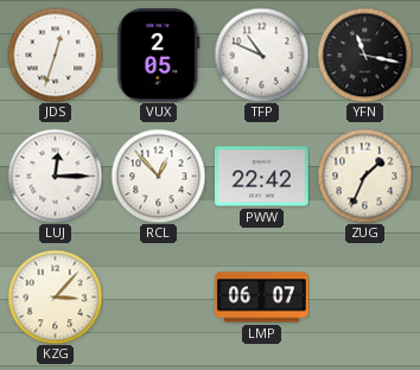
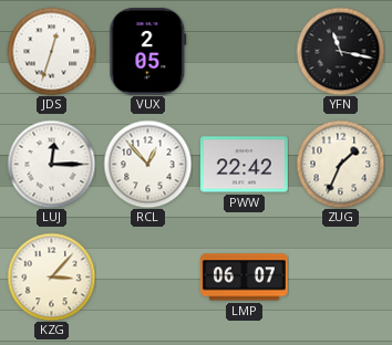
TFP: 10:49 -> none (261, 55)
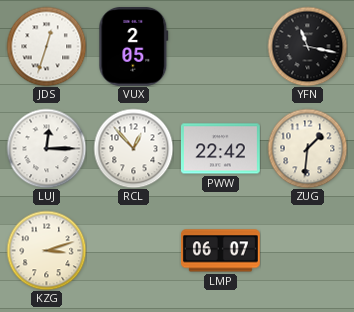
ZUG: 1:34 -> 1:31 (307, 148)
KZG: 3:07 -> 3:12 (46, 250)
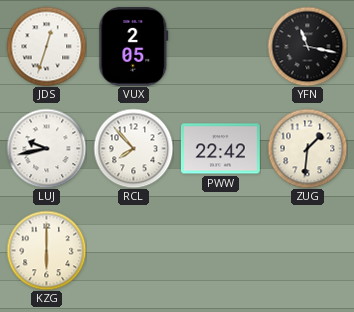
LUJ: 12:15 -> 9:43 (46, 148)
RCL: 12:53 -> 7:53 (133, 148)
KZG: 3:12 -> 6:00 (46, 250)
LMP: 06:07 -> none (221, 251)
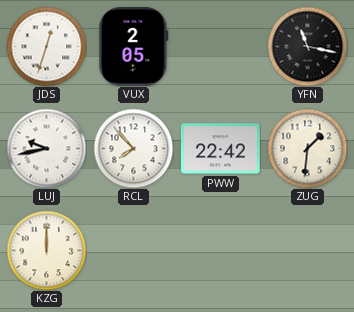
KZG: 6:00 -> 12:00 (46, 250)
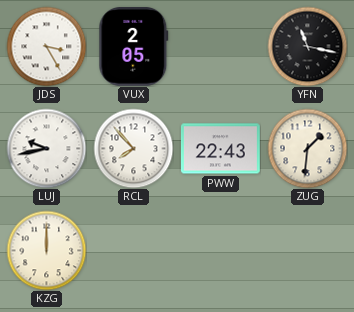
JDS: 12:33 -> 3:25 (46, 46)
PWW: 22:42 -> 22:43 (220, 149)
